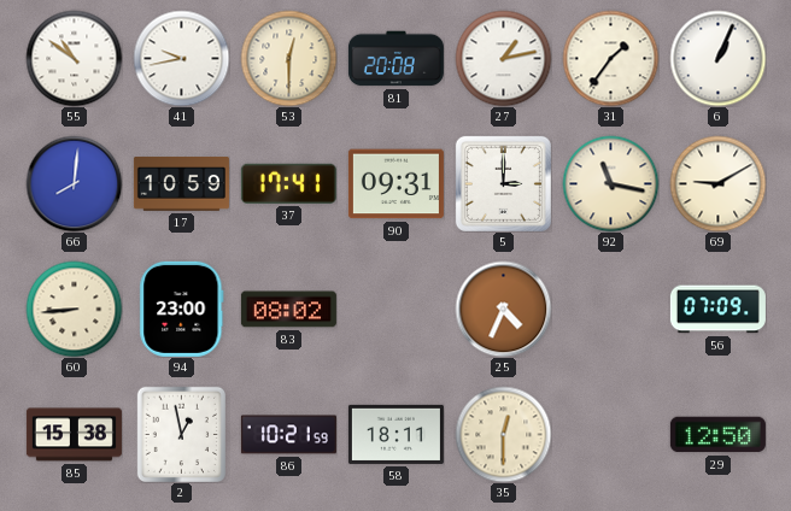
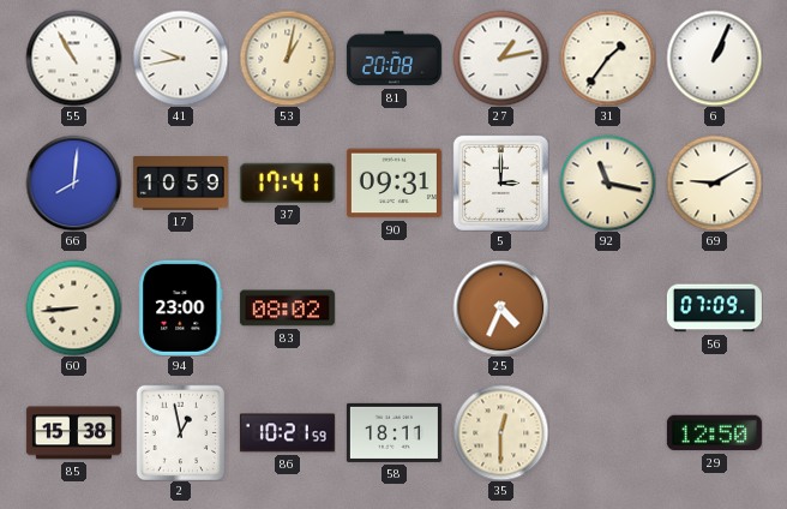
55: 10:51 -> 10:55 (73, 58)
53: 12:30 -> 1:02 (287, 58)
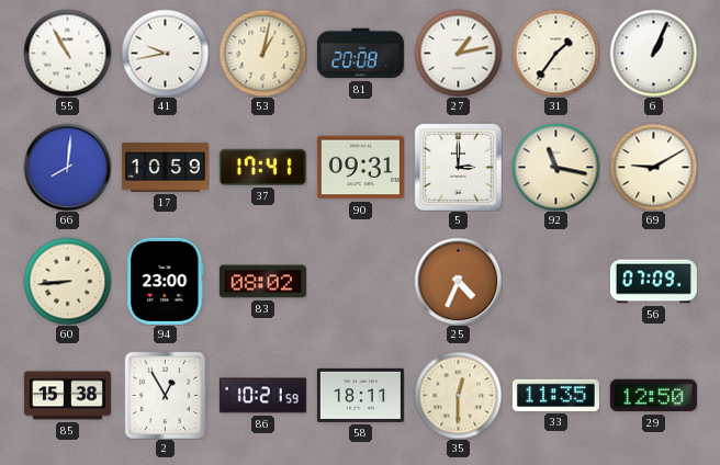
2: 12:58 -> 12:55 (165, 395)
33: none -> 11:35 (555, 395)
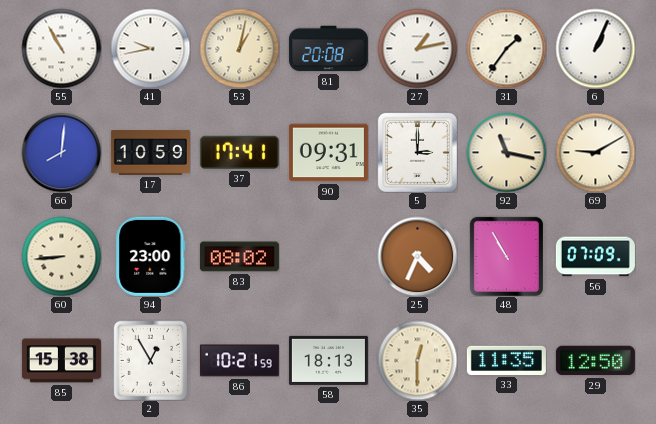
48: none -> 10:55 (506, 256)
58: 18:11 -> 18:13 (328, 360)
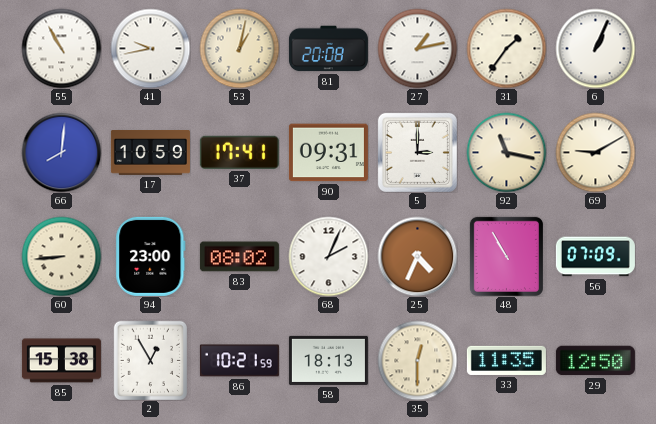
68: none -> 2:04 (328, 256)
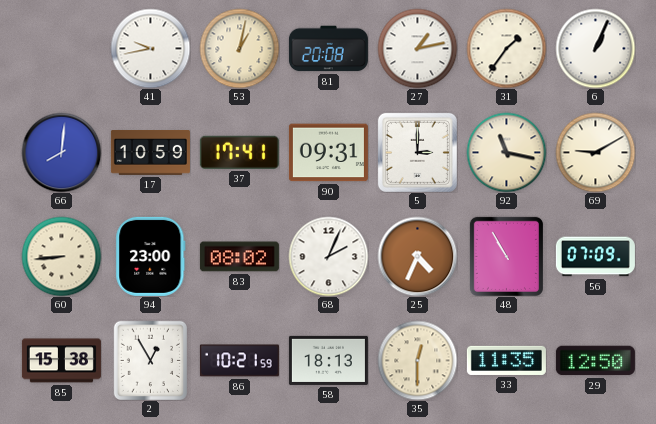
55: 10:55 -> none (61, 48)
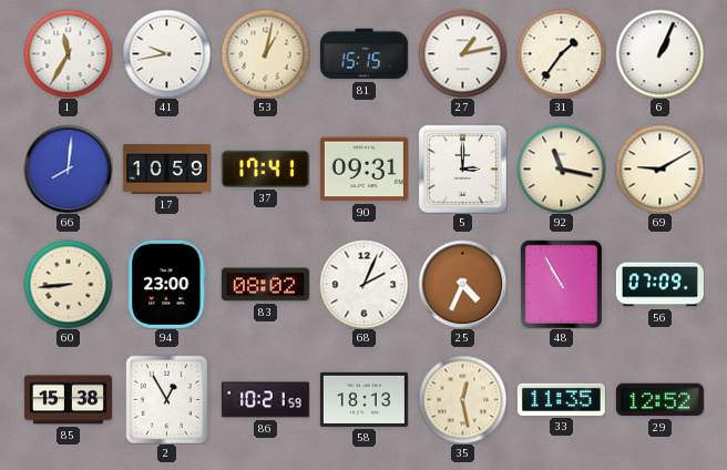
1: none -> 11:35 (68, 53)
81: 20:08 -> 15:15 (363, 54)
35: 12:30 -> 12:28 (462, 399)
29: 12:50 -> 12:52 (659, 400)
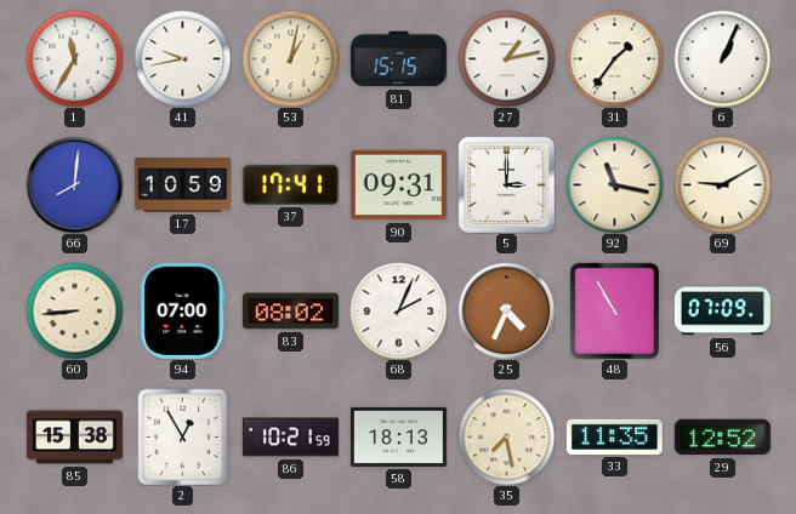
94: 23:00 -> 07:00 (183, 310)
35: 12:28 -> 7:28 (506, 436)
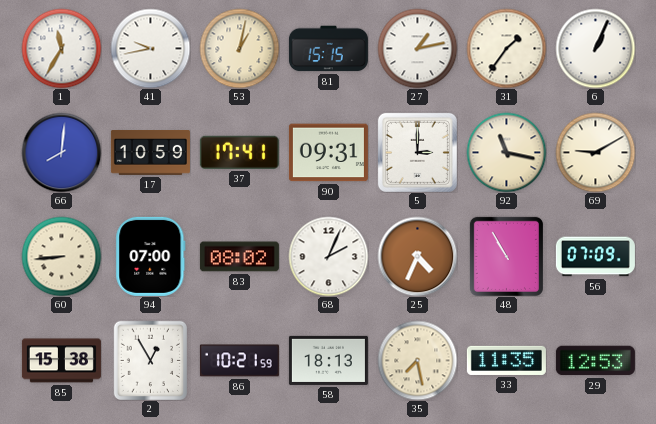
29: 12:52 -> 12:53 (595, 361)
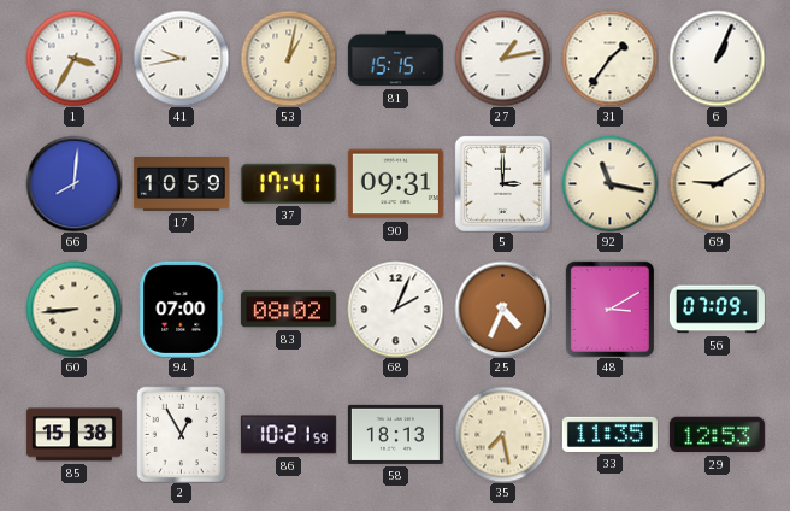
1: 11:35 -> 3:35 (73, 58)
48: 10:55 -> 3:10 (609, 309)
